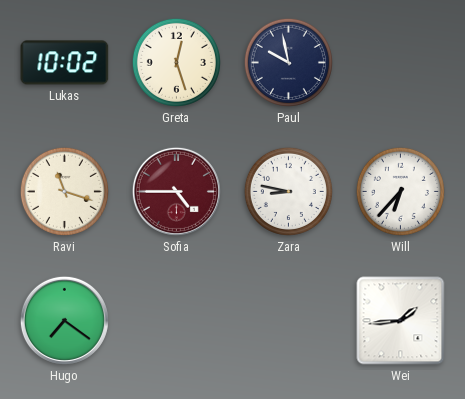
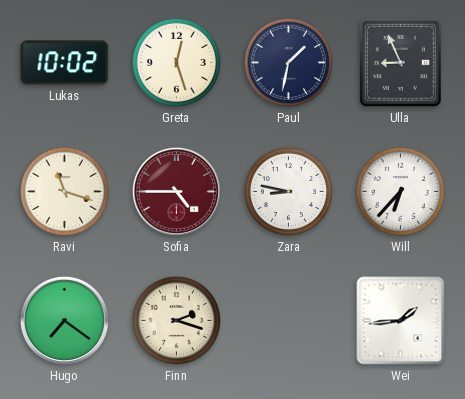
Paul: 9:58 -> 1:32 (288, 62)
Ulla: none -> 8:56 (400, 62)
Finn: none -> 2:18 (176, 320)
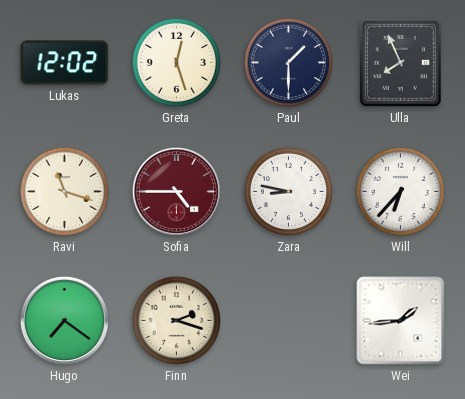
Lukas: 10:02 -> 12:02 (65, 63)
Paul: 1:32 -> 1:30 (288, 62)
Ulla: 8:56 -> 7:56 (400, 62)
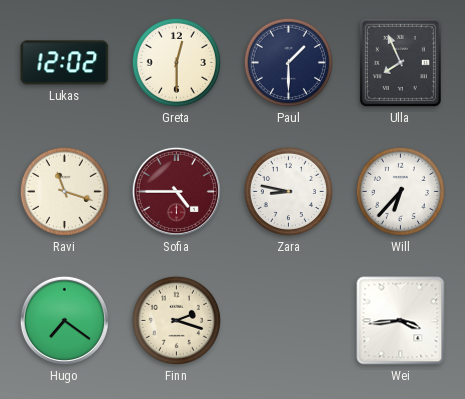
Greta: 12:27 -> 12:30 (176, 62)
Wei: 1:44 -> 3:44 (401, 321)
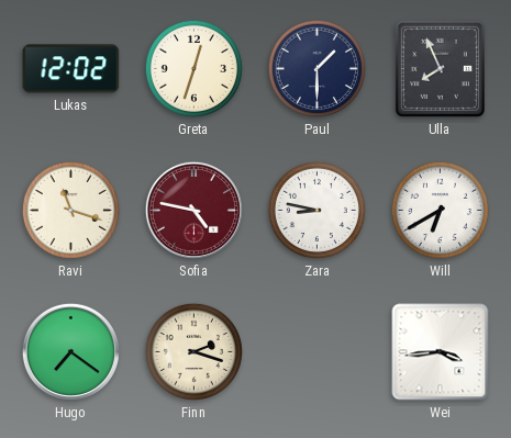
Greta: 12:30 -> 12:33 (193, 68)
Sofia: 4:45 -> 4:47 (193, 210)
Will: 6:37 -> 6:40 (440, 210)
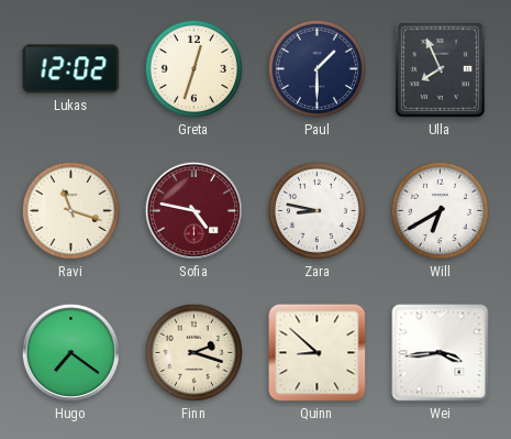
Quinn: none -> 8:52 (318, 353)
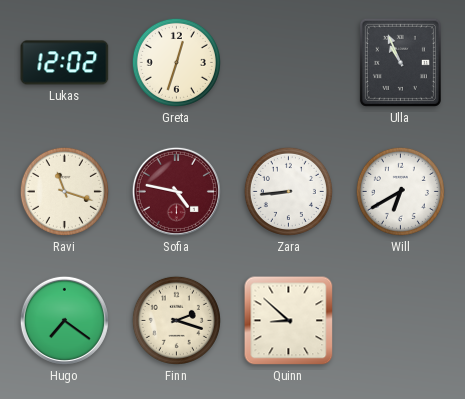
Paul: 1:30 -> none (316, 68)
Ulla: 7:56 -> 10:56 (400, 62)
Zara: 8:47 -> 8:44 (288, 191)
Wei: 3:44 -> none (441, 353)
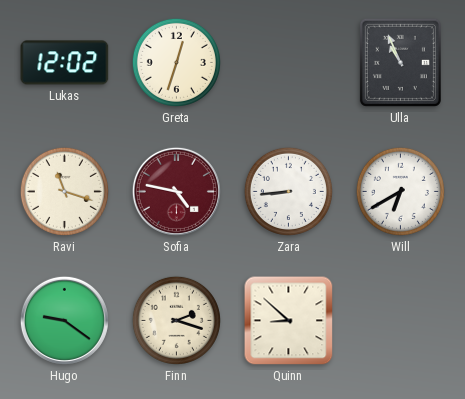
Hugo: 7:21 -> 9:21 (64, 320)
